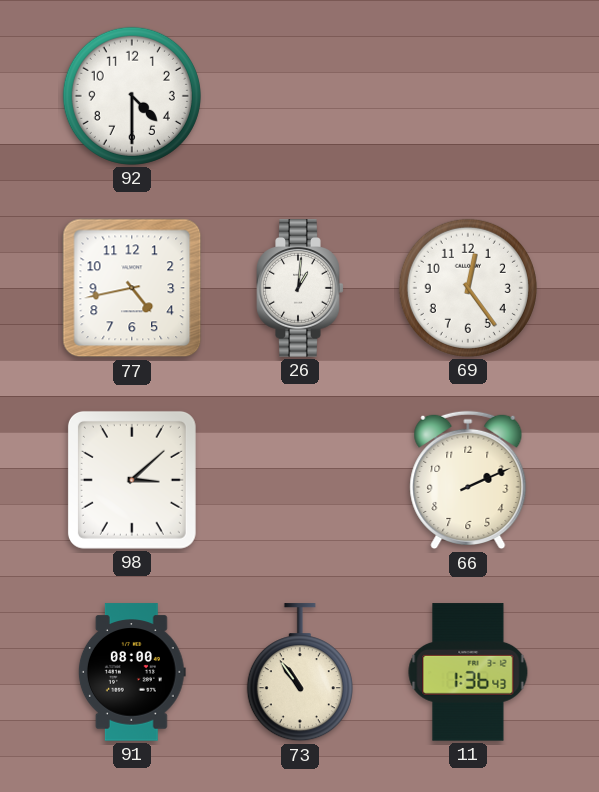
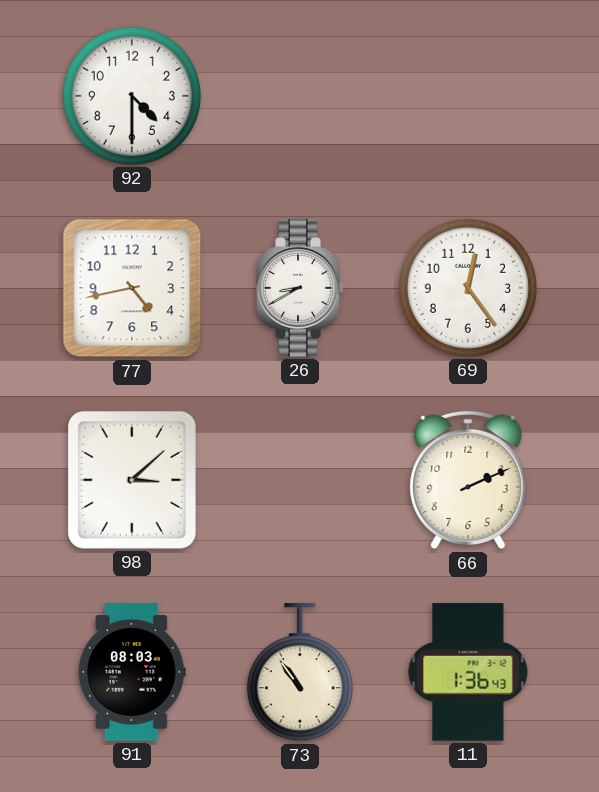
26: 1:01 -> 8:40 (300, 288)
91: 08:00 -> 08:03 (132, 672)
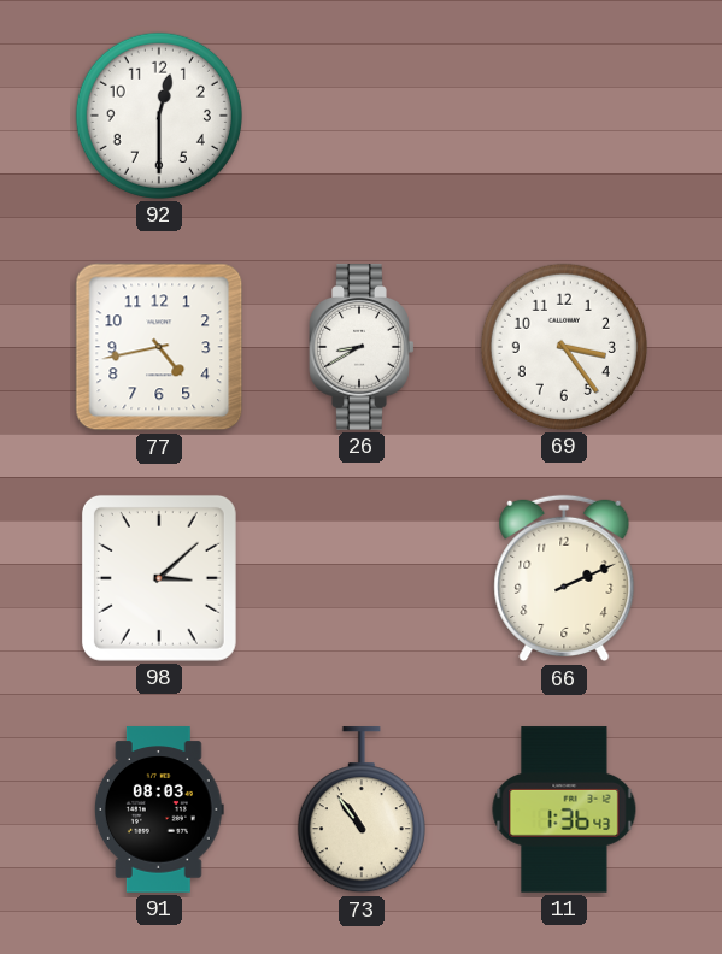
92: 4:30 -> 12:30 (159, 116)
69: 12:24 -> 3:24 (564, 347)
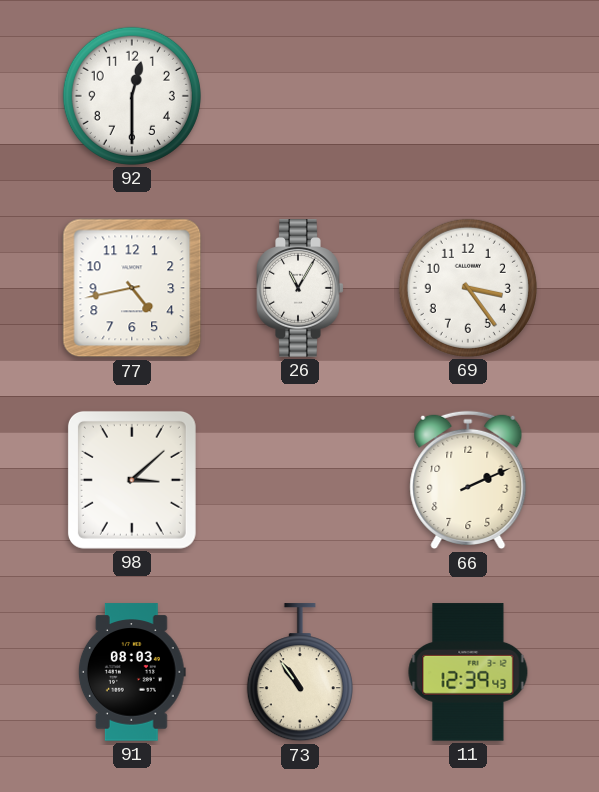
26: 8:40 -> 11:05 (300, 288)
11: 1:36 -> 12:39 (468, 672)
